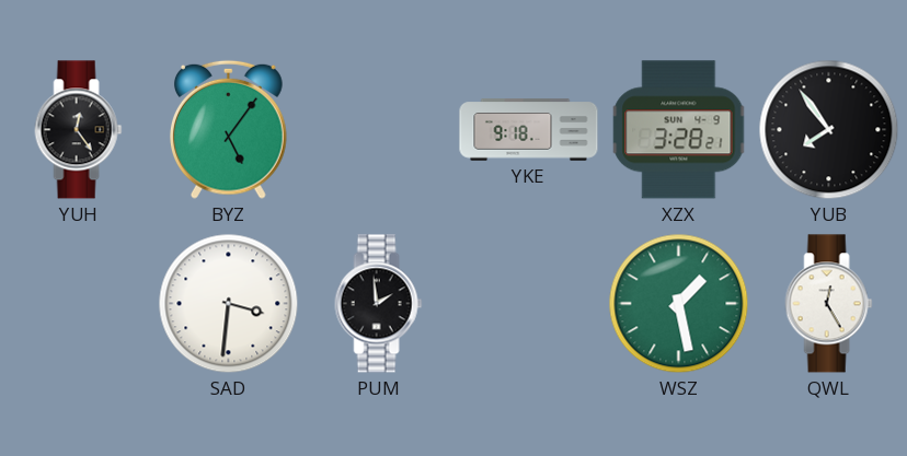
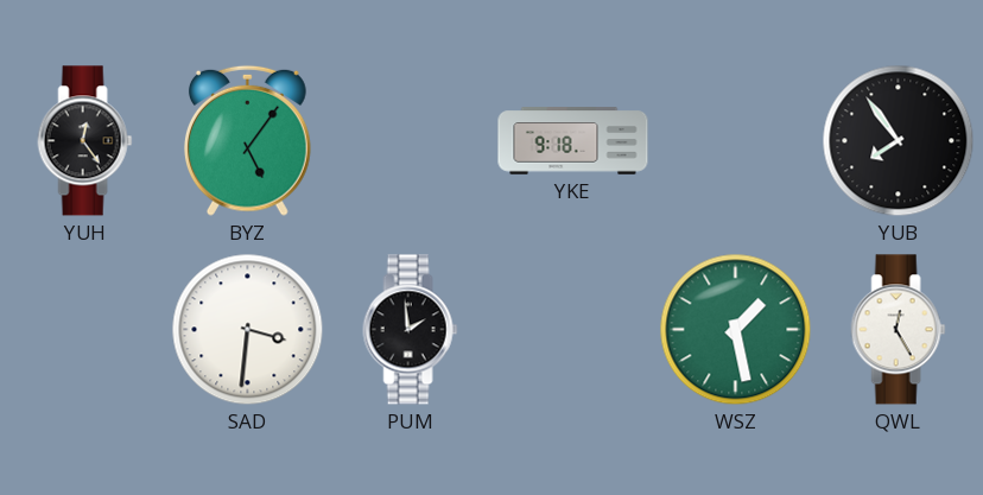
XZX: 3:28 -> none (679, 130)
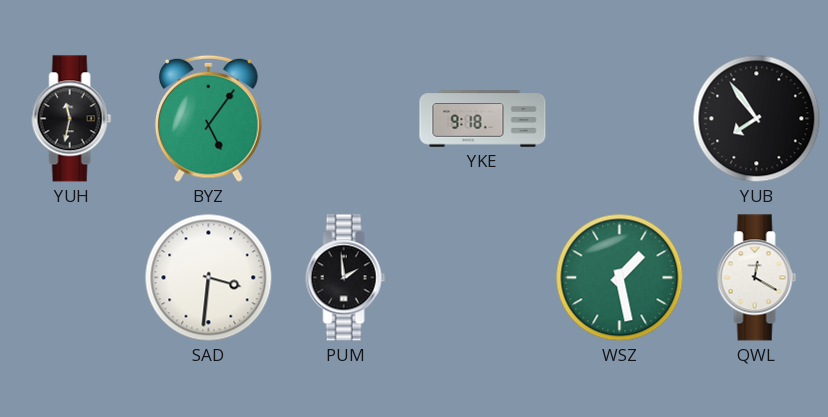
YUH: 12:24 -> 11:32 (72, 119)
QWL: 12:25 -> 12:20 (757, 278)
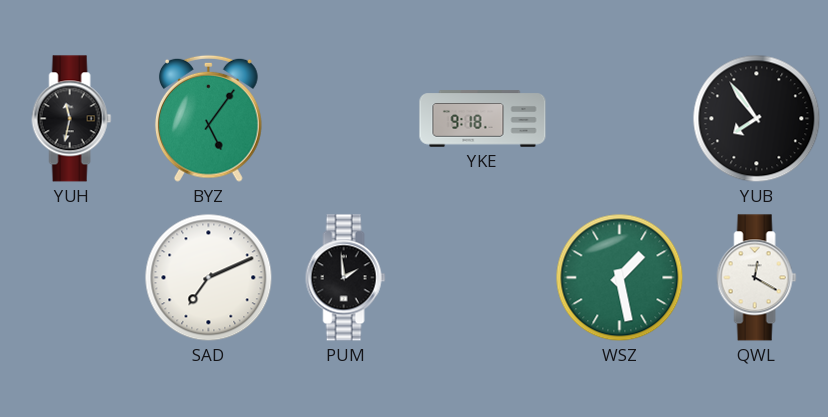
SAD: 3:31 -> 7:11 (209, 278)
